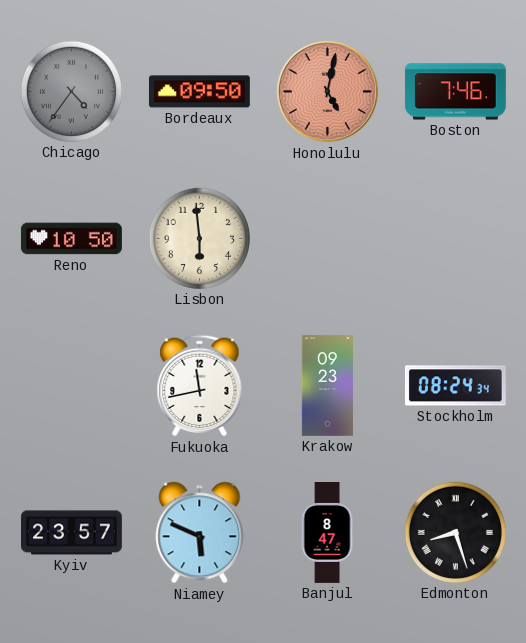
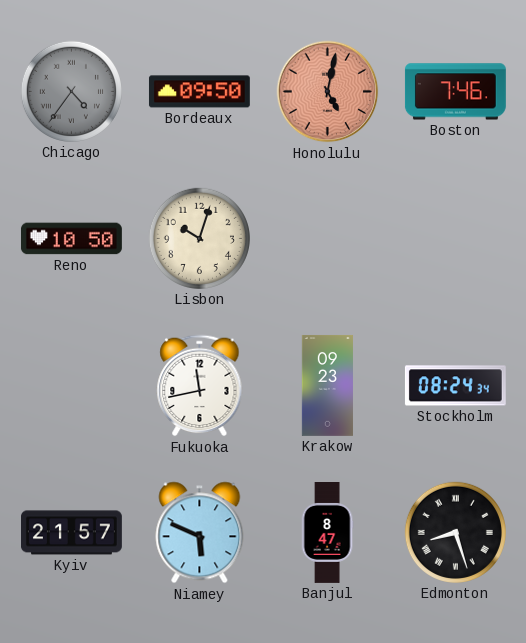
Lisbon: 5:59 -> 10:03 (199, 238)
Kyiv: 23:57 -> 21:57 (72, 533)
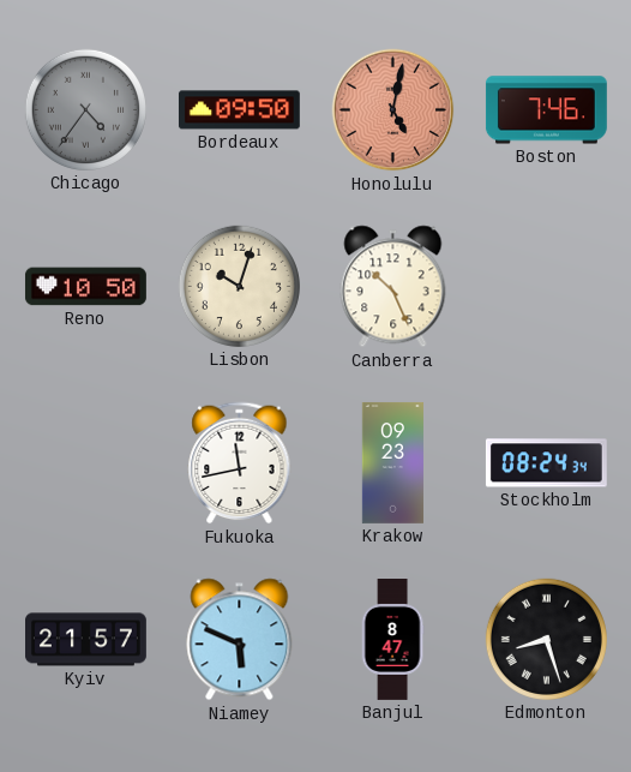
Canberra: none -> 10:26 (393, 287)
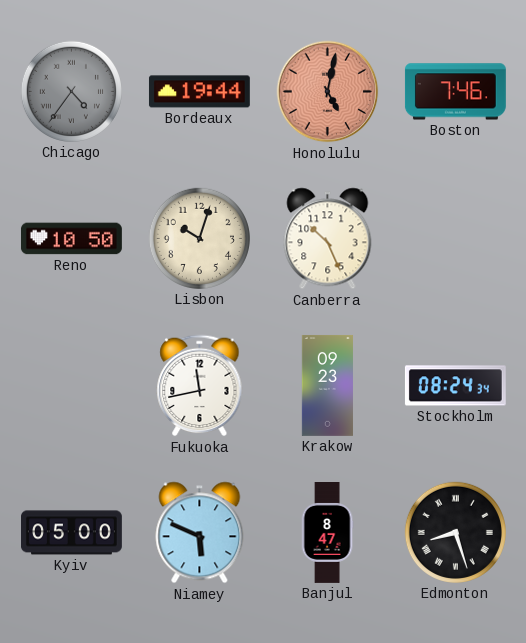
Bordeaux: 09:50 -> 19:44 (199, 92)
Kyiv: 21:57 -> 05:00 (72, 533)
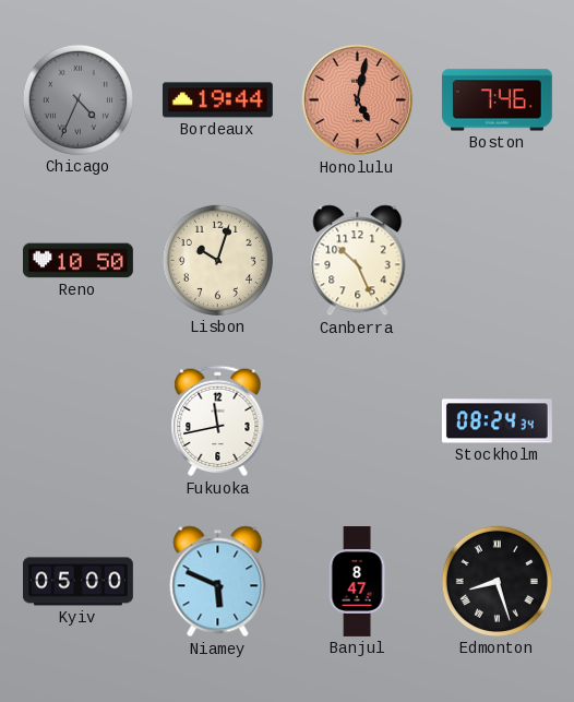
Chicago: 4:36 -> 4:34 (77, 99)
Krakow: 09:23 -> none (327, 385)
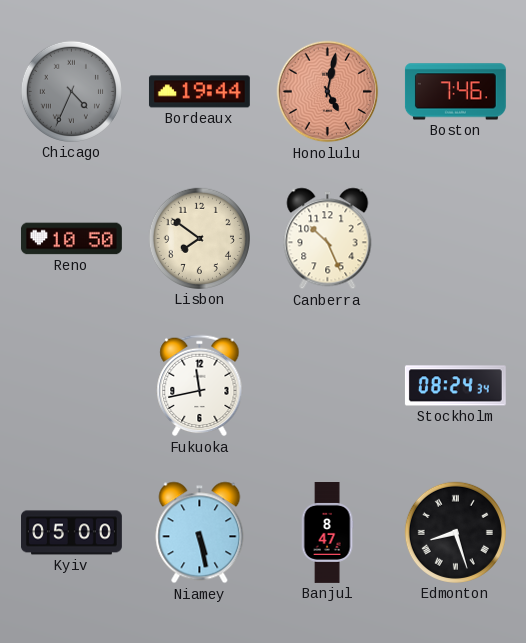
Lisbon: 10:03 -> 7:51 (199, 238)
Niamey: 5:49 -> 5:28 (200, 533)
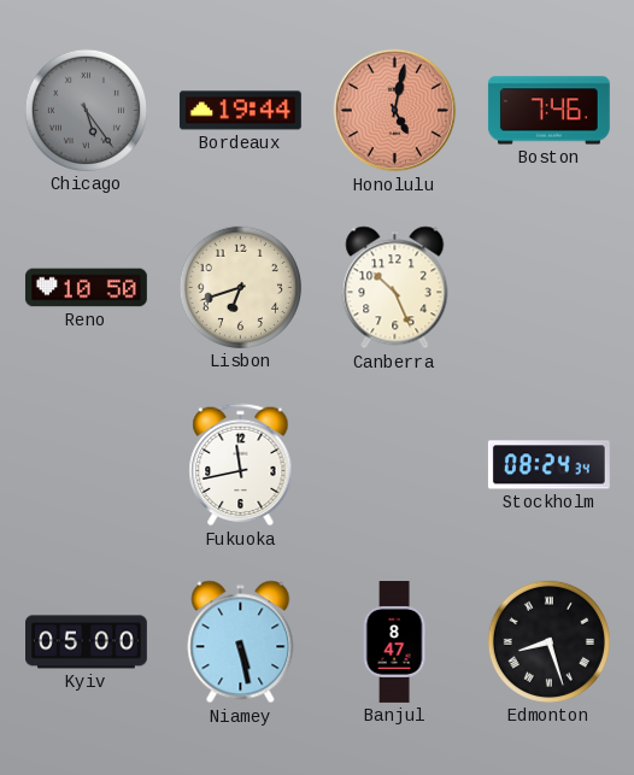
Chicago: 4:34 -> 5:24 (86, 110)
Lisbon: 7:51 -> 6:42 (240, 287)
